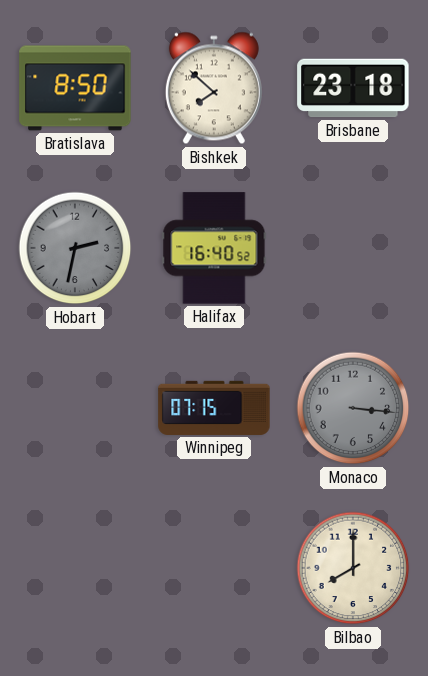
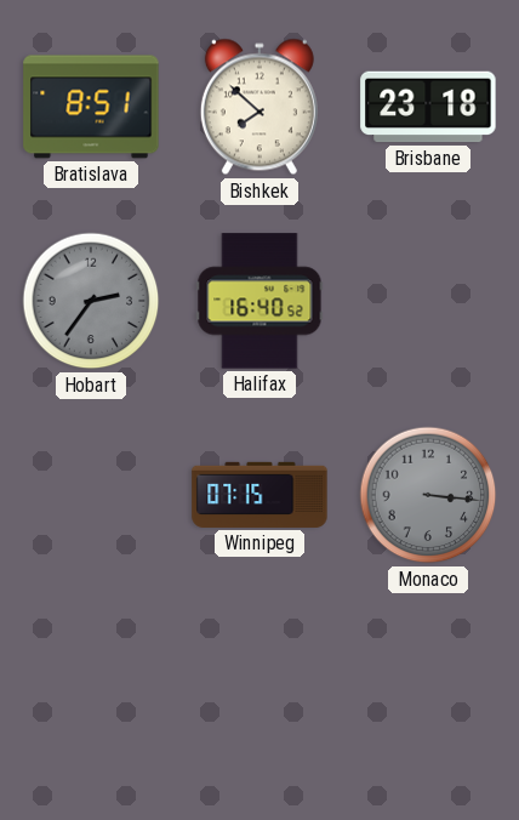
Bratislava: 8:50 -> 8:51 (91, 107)
Hobart: 2:32 -> 2:36 (91, 301)
Bilbao: 8:00 -> none (353, 568)
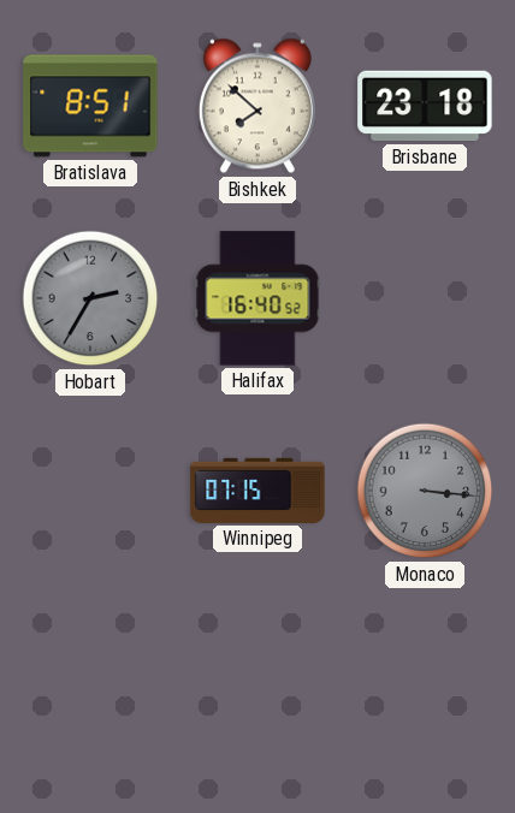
Hobart: 2:36 -> 2:35 (90, 298)
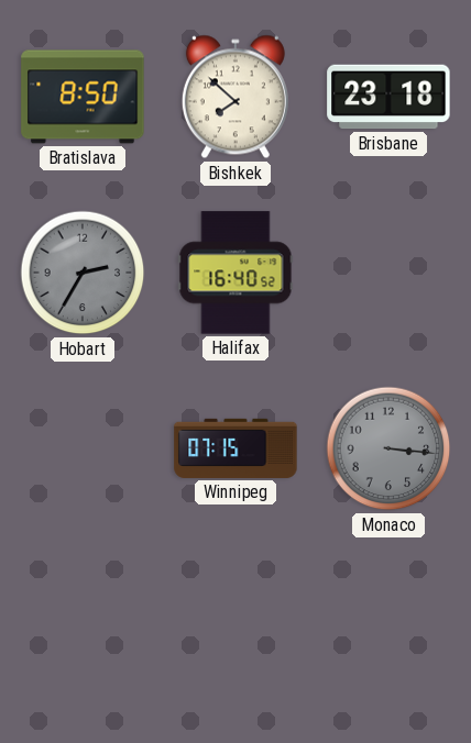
Bratislava: 8:51 -> 8:50 (83, 97)
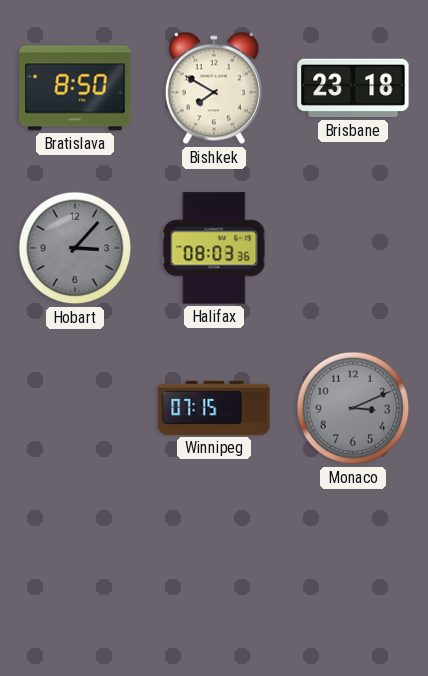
Bishkek: 7:52 -> 7:50 (214, 88)
Hobart: 2:35 -> 3:07 (75, 248)
Halifax: 16:40 -> 08:03 (214, 248)
Monaco: 3:16 -> 3:11 (353, 408)
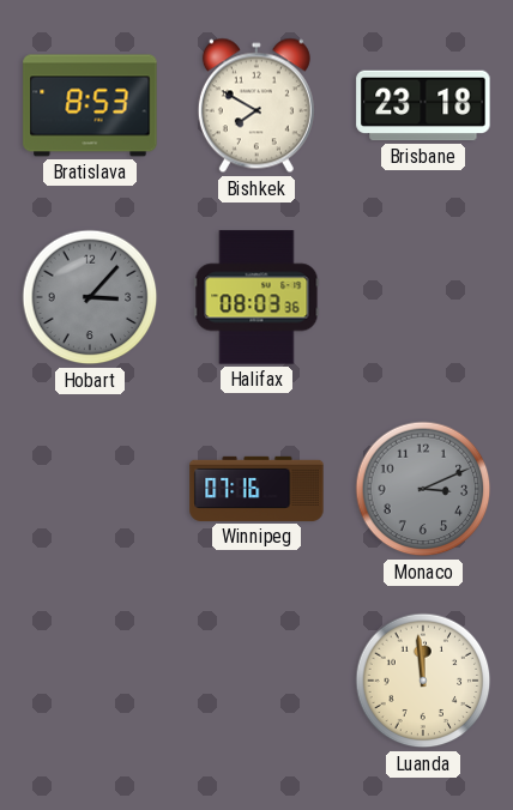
Bratislava: 8:50 -> 8:53 (90, 105)
Winnipeg: 07:15 -> 07:16 (256, 489)
Luanda: none -> 11:59 (423, 681)
